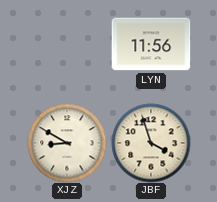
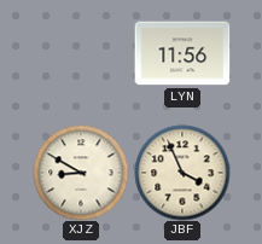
JBF: 3:57 -> 3:56 (182, 173)
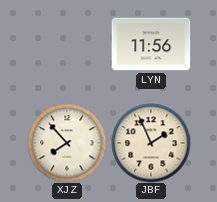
XJZ: 8:50 -> 7:53 (67, 143)
JBF: 3:56 -> 1:56 (151, 143)
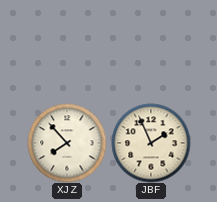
LYN: 11:56 -> none (151, 44)
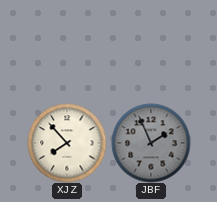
JBF dial: cream -> grey (151, 143)
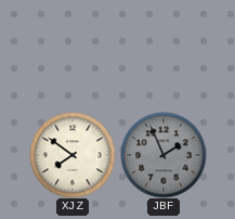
XJZ: 7:53 -> 7:51 (73, 155)
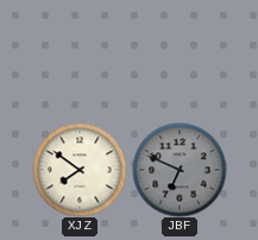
JBF: 1:56 -> 6:49 (180, 170)
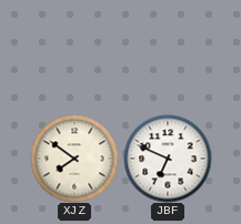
JBF dial: grey -> white (168, 159)
